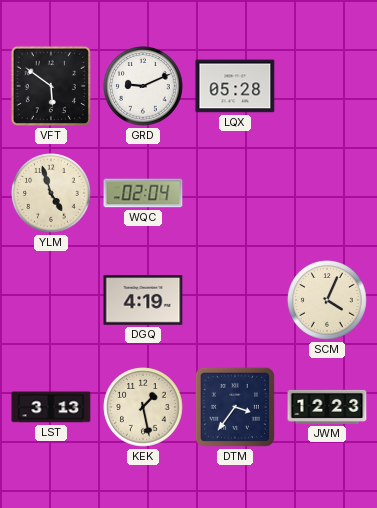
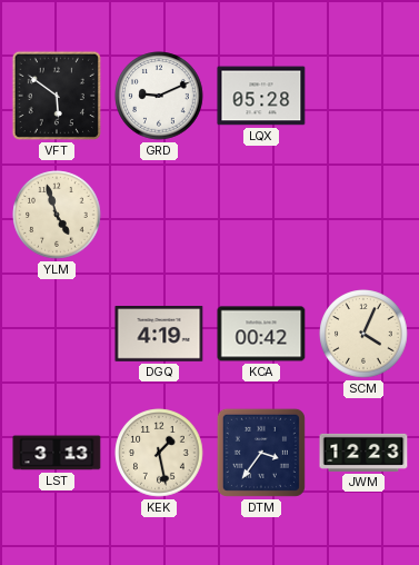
WQC: 02:04 -> none (143, 193)
KCA: none -> 00:42 (261, 334)
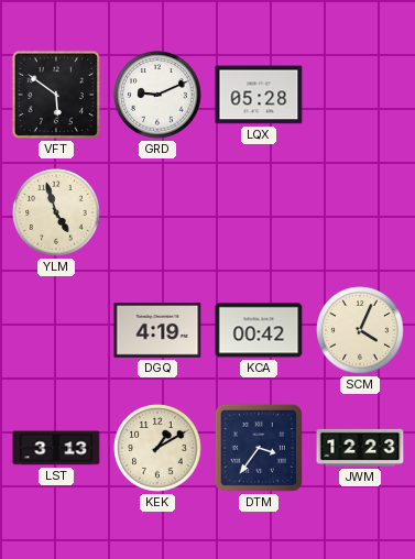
KEK: 1:28 -> 1:10 (157, 448)
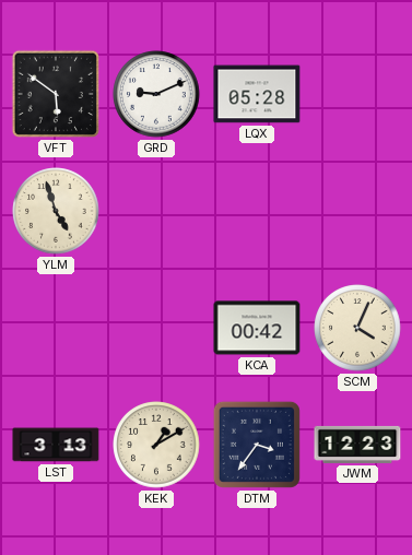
DGQ: 4:19 -> none (157, 330)
